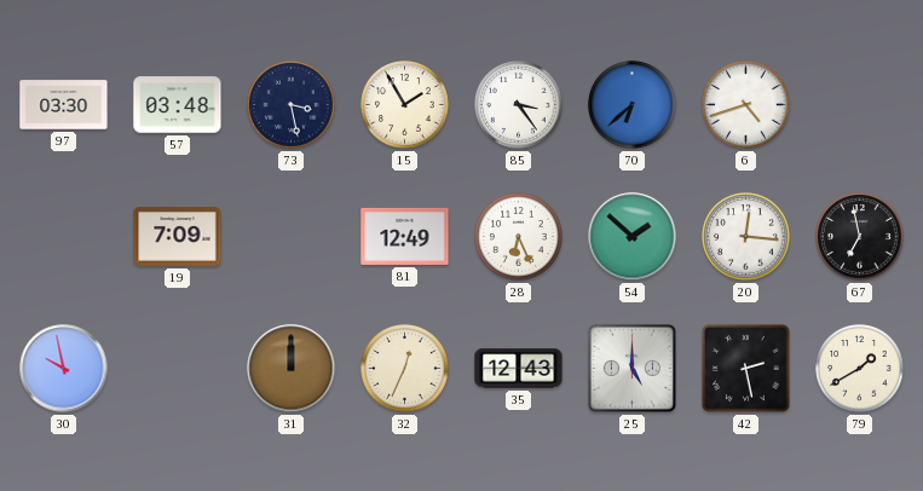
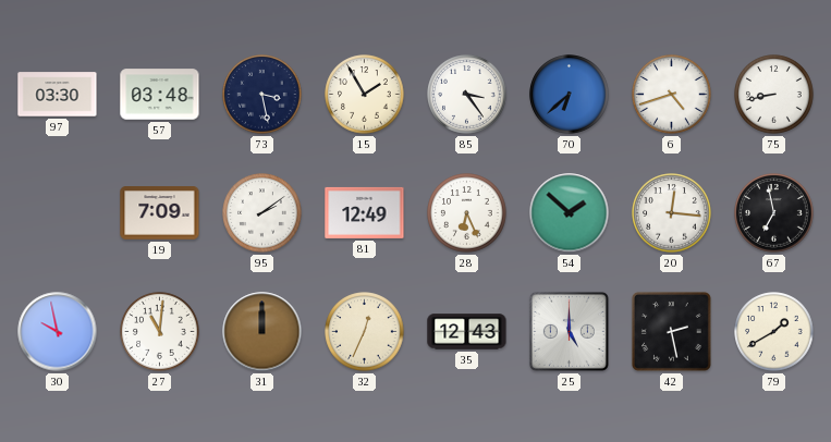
75: none -> 8:43 (774, 95)
95: none -> 2:09 (262, 213)
27: none -> 11:01 (160, 332)
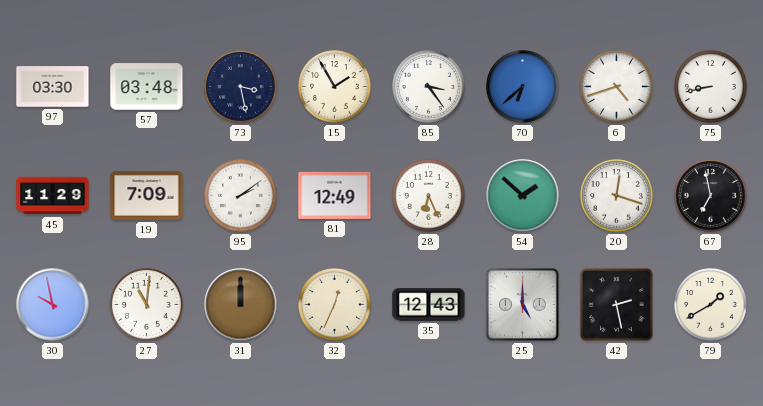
45: none -> 11:29 (53, 196)
20: 12:16 -> 12:18 (617, 196)
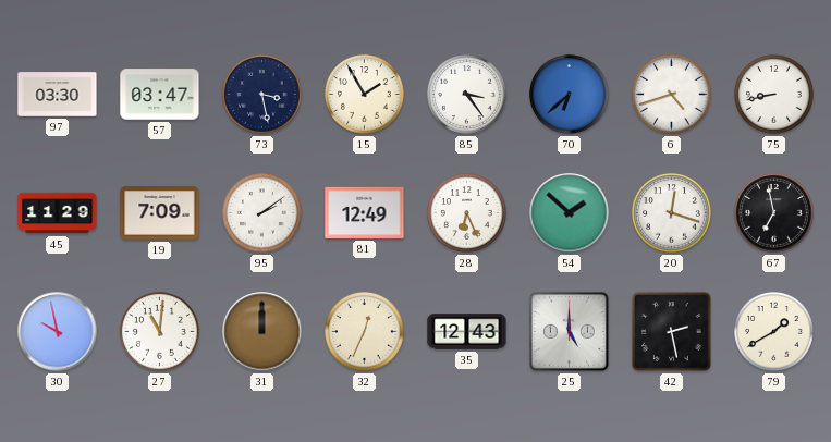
57: 03:48 -> 03:47 (160, 95)
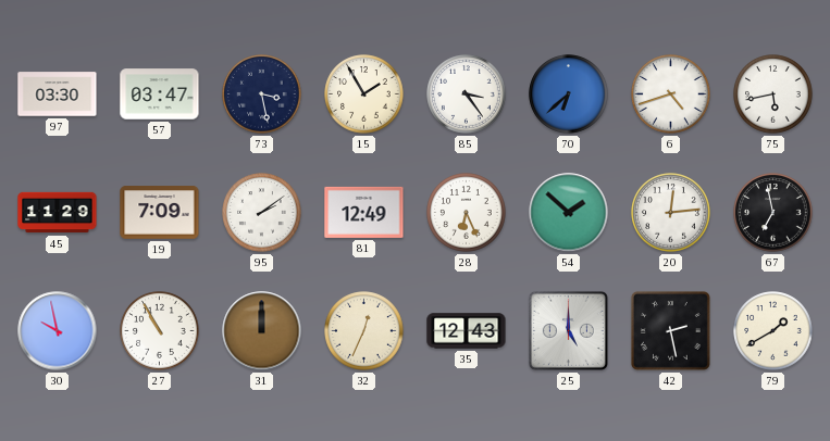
75: 8:43 -> 5:43 (773, 94)
20: 12:18 -> 12:14 (671, 213)
27: 11:01 -> 10:55 (160, 331)
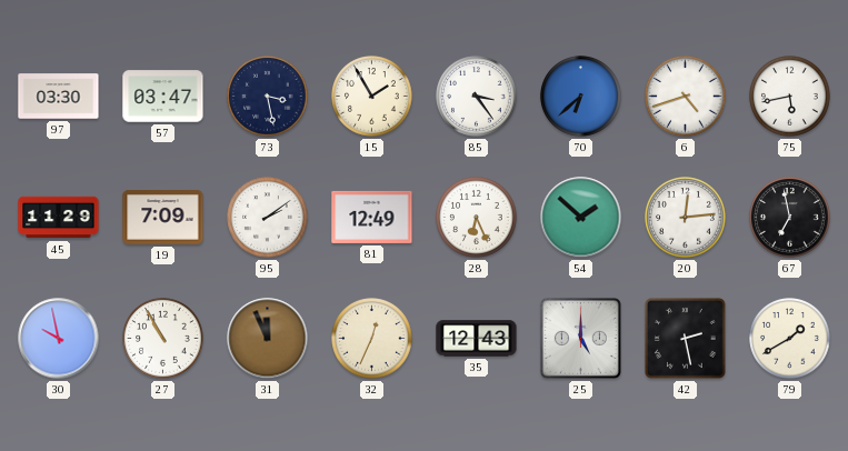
31: 12:00 -> 11:56 (268, 339)
